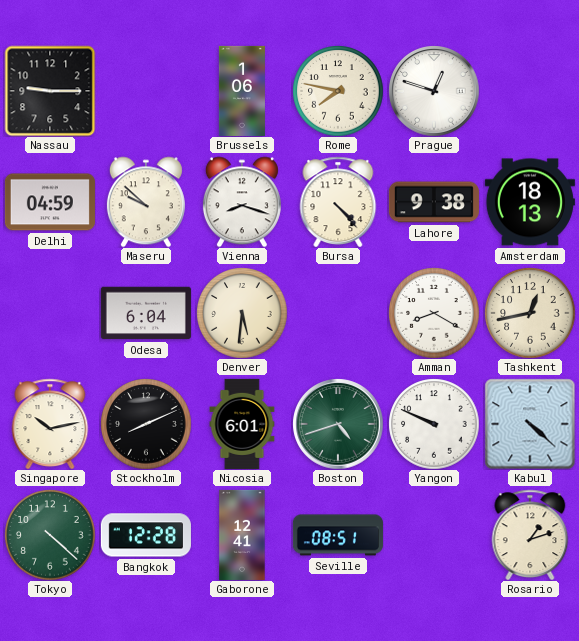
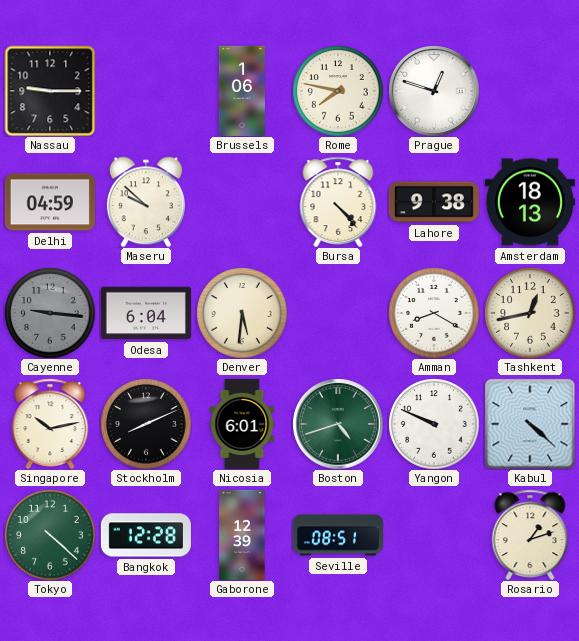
Vienna: 8:18 -> none (242, 202)
Cayenne: none -> 9:16 (50, 313)
Gaborone: 12:41 -> 12:39 (242, 535)
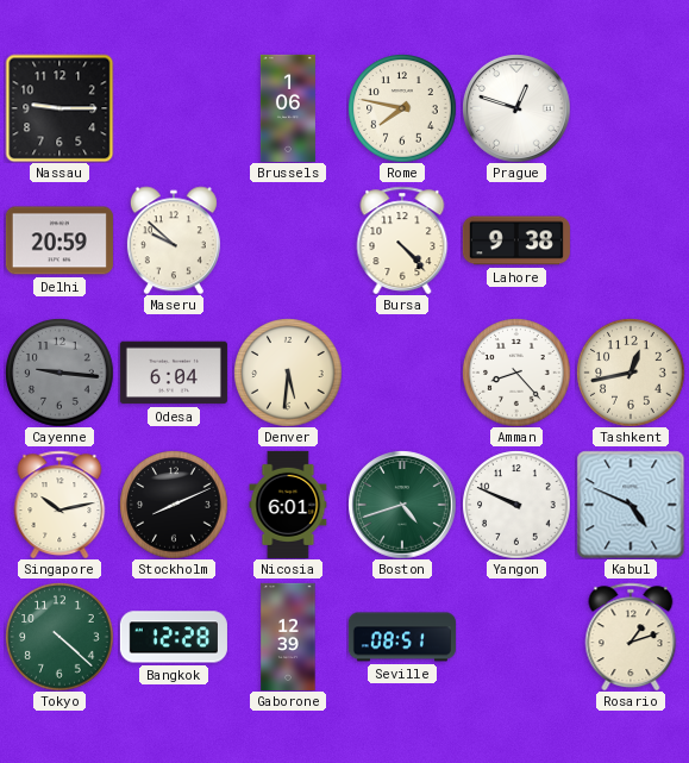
Delhi: 04:59 -> 20:59 (59, 240)
Amsterdam: 18:13 -> none (530, 202)
Amman: 8:20 -> 8:23 (516, 373)
Kabul: 4:22 -> 4:49 (631, 505)
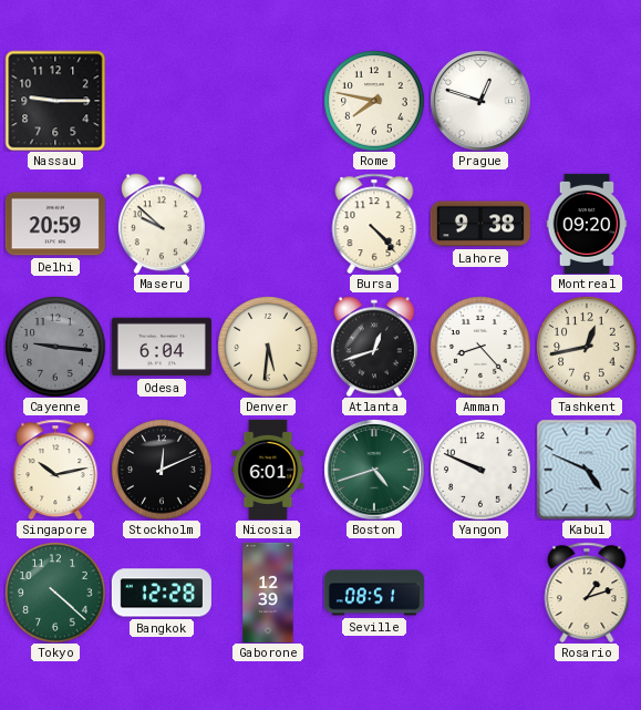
Brussels: 1:06 -> none (288, 108)
Montreal: none -> 09:20 (587, 224)
Atlanta: none -> 12:42 (374, 347)
Stockholm: 8:11 -> 12:11 (162, 470)
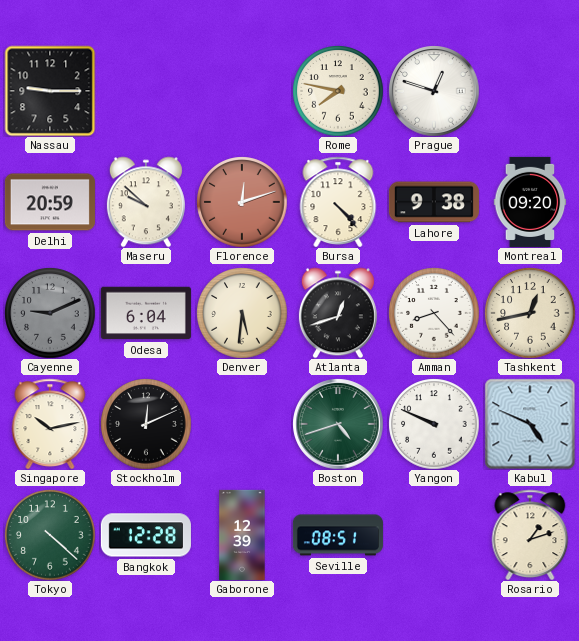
Florence: none -> 12:12 (242, 202)
Cayenne: 9:16 -> 9:11 (50, 313)
Nicosia: 6:01 -> none (268, 470)
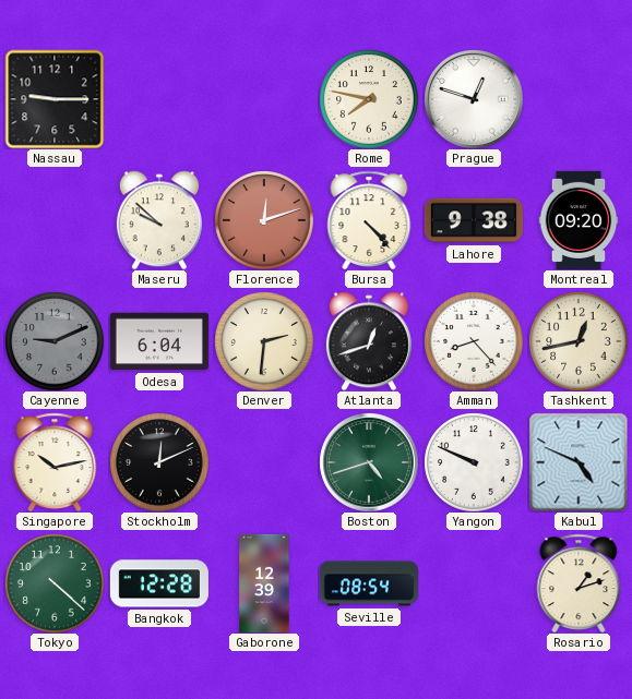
Delhi: 20:59 -> none (50, 202)
Denver: 5:31 -> 2:31 (264, 341)
Seville: 08:51 -> 08:54 (369, 583)
